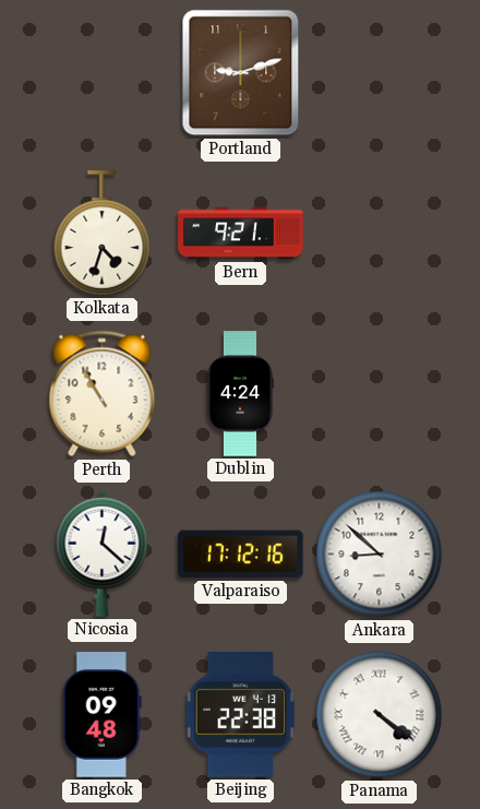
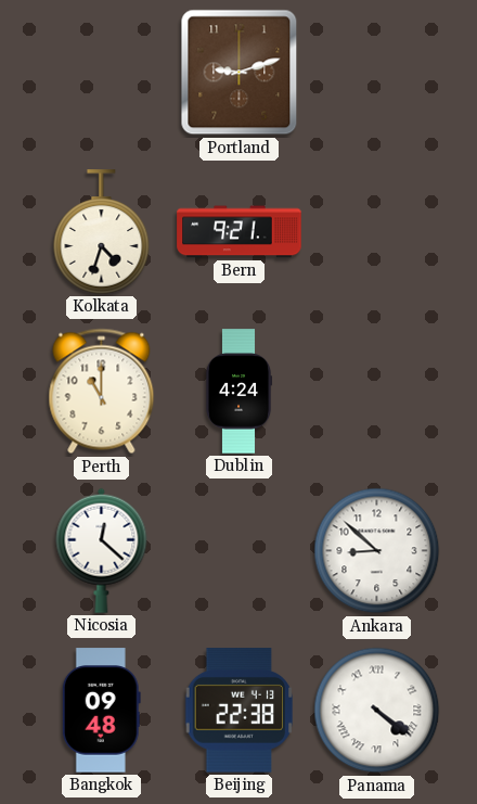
Perth: 10:55 -> 11:00 (102, 392)
Valparaiso: 17:12 -> none (241, 555)
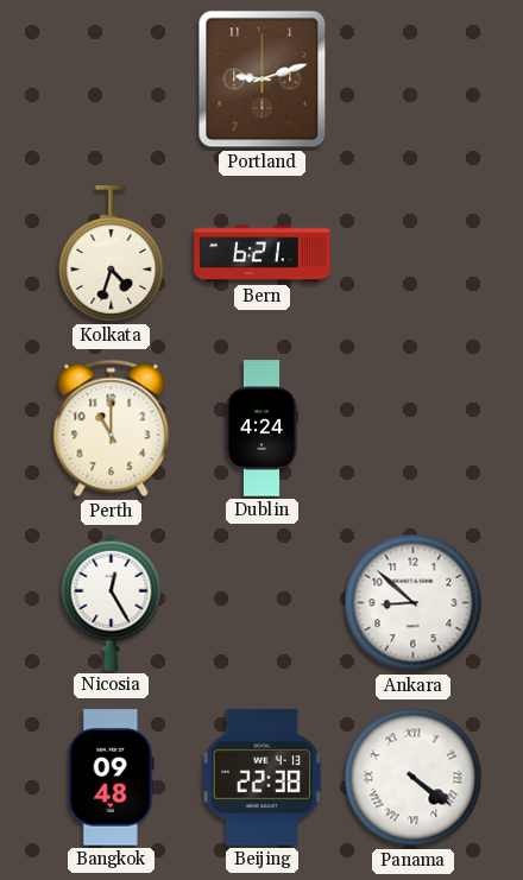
Bern: 9:21 -> 6:21 (263, 254)
Nicosia: 12:22 -> 12:25 (112, 602)
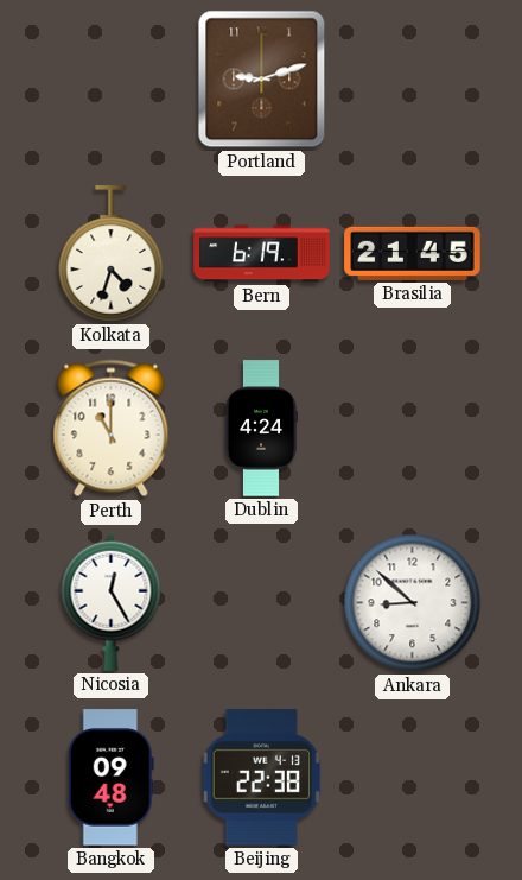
Bern: 6:21 -> 6:19 (262, 254)
Brasilia: none -> 21:45 (413, 253)
Panama: 4:21 -> none (414, 778)
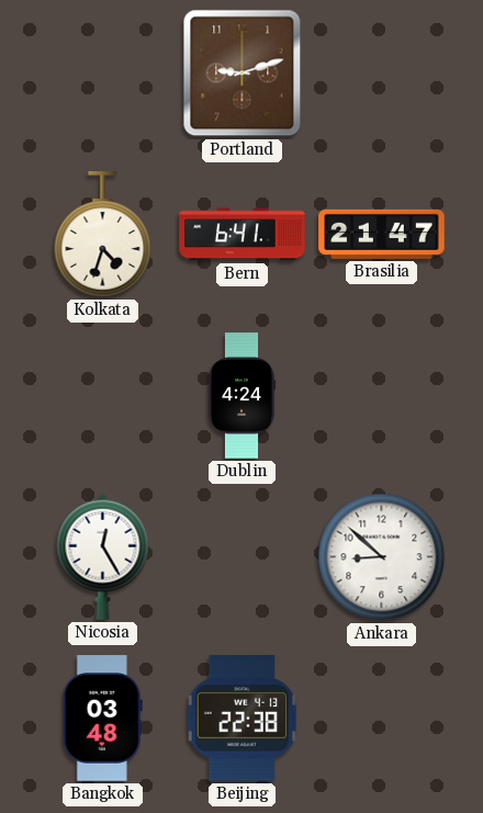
Bern: 6:19 -> 6:41 (243, 235)
Brasilia: 21:45 -> 21:47 (382, 234)
Perth: 11:00 -> none (112, 429)
Bangkok: 09:48 -> 03:48 (102, 719)
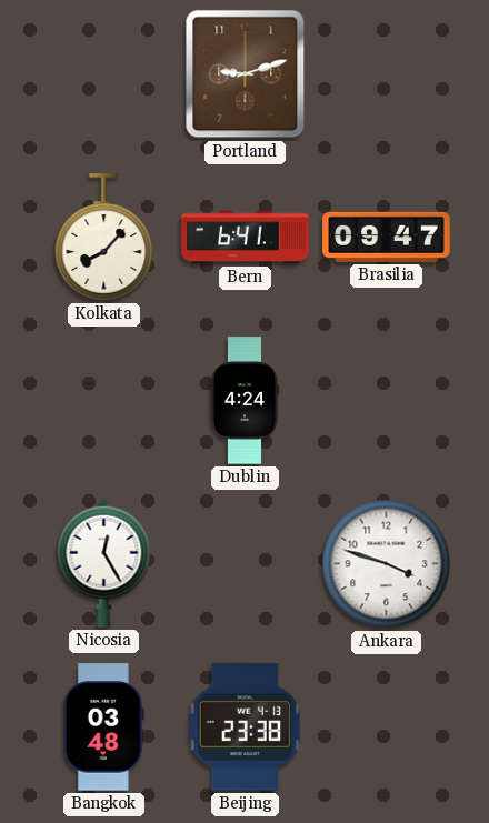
Kolkata: 4:33 -> 8:07 (104, 238)
Brasilia: 21:47 -> 09:47 (387, 237)
Ankara: 8:52 -> 3:48 (387, 564)
Beijing: 22:38 -> 23:38 (246, 727)
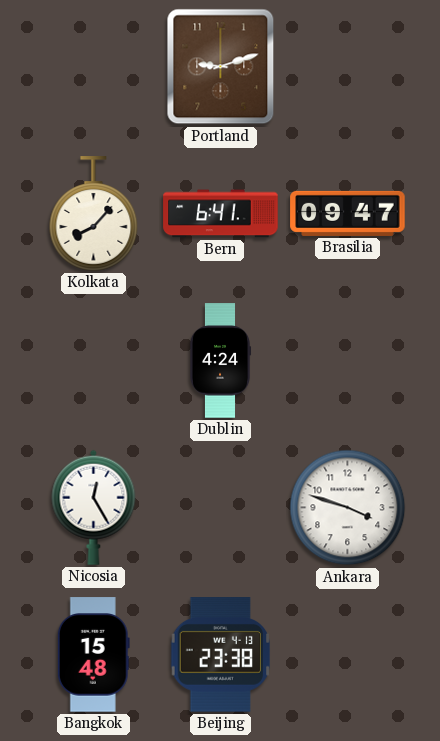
Bangkok: 03:48 -> 15:48 (93, 655)
